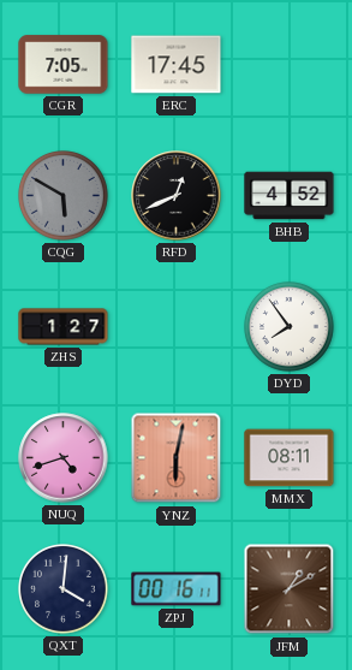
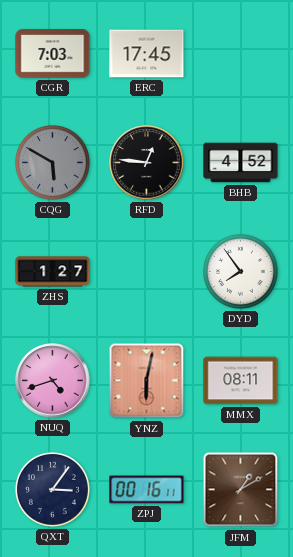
CGR: 7:05 -> 7:03 (53, 54)
RFD: 12:41 -> 12:46 (147, 163)
QXT: 4:01 -> 3:06 (53, 490)
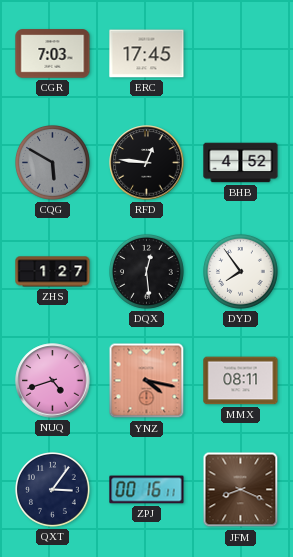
DQX: none -> 12:29 (147, 272)
YNZ: 6:02 -> 4:17 (147, 381)
JFM: 1:10 -> 8:19 (241, 490)
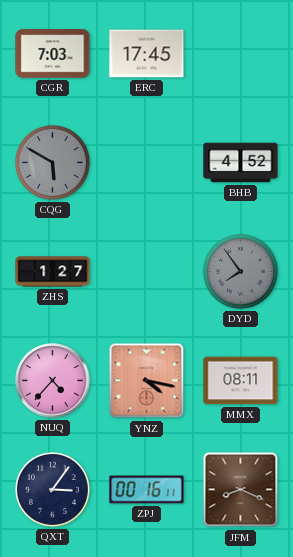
RFD: 12:46 -> none (147, 163)
DQX: 12:29 -> none (147, 272)
DYD dial: white -> grey (241, 272)
NUQ: 4:42 -> 4:37 (53, 381)
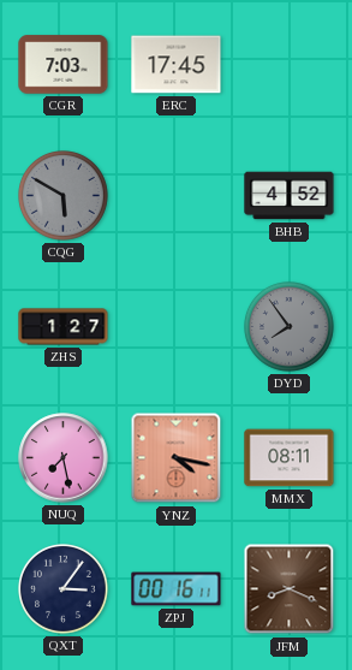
NUQ: 4:37 -> 7:28 (64, 458)
